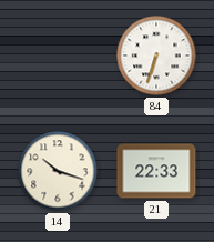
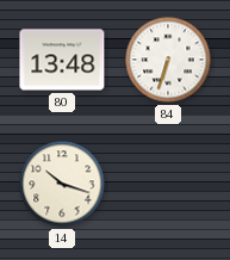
80: none -> 13:48 (62, 60)
21: 22:33 -> none (156, 171)
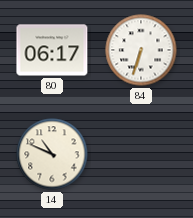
80: 13:48 -> 06:17 (52, 50)
14: 10:18 -> 10:49 (52, 154)
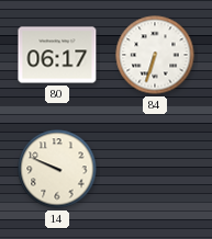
14: 10:49 -> 9:49 (57, 169)
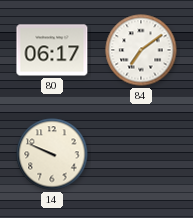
84: 6:33 -> 7:09 (141, 50)
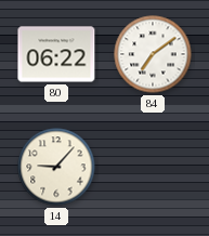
80: 06:17 -> 06:22 (56, 54)
14: 9:49 -> 9:07 (56, 167)
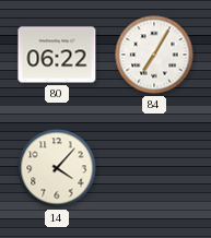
84: 7:09 -> 7:05 (154, 55)
14: 9:07 -> 4:07 (57, 168)
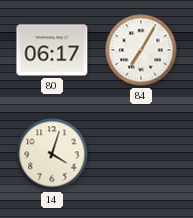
80: 06:22 -> 06:17 (52, 50)
14: 4:07 -> 4:03 (52, 154)
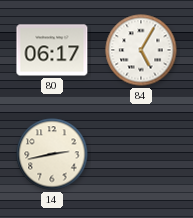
84: 7:05 -> 5:05 (141, 50)
14: 4:03 -> 2:43 (52, 154)
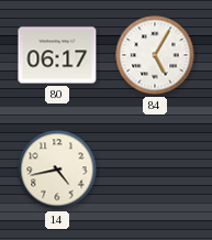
14: 2:43 -> 4:43 (57, 170)
